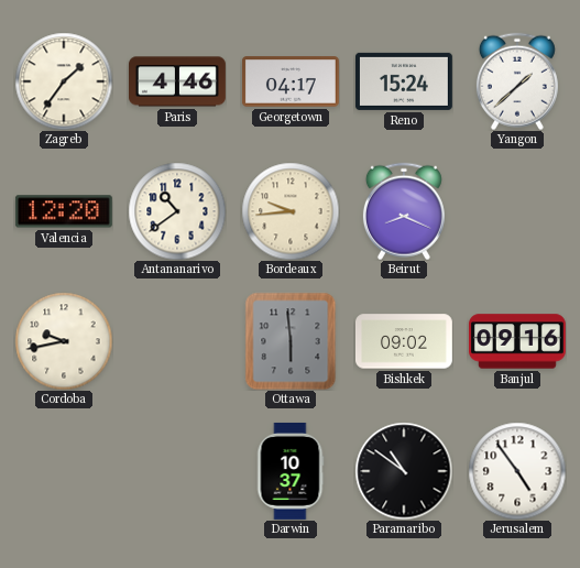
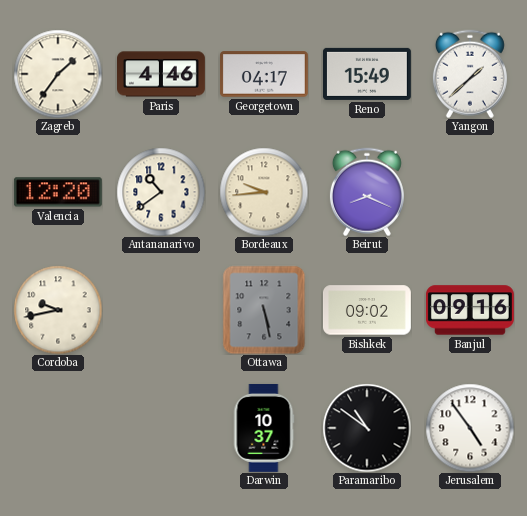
Reno: 15:24 -> 15:49 (367, 74)
Ottawa: 5:59 -> 5:28 (264, 310)
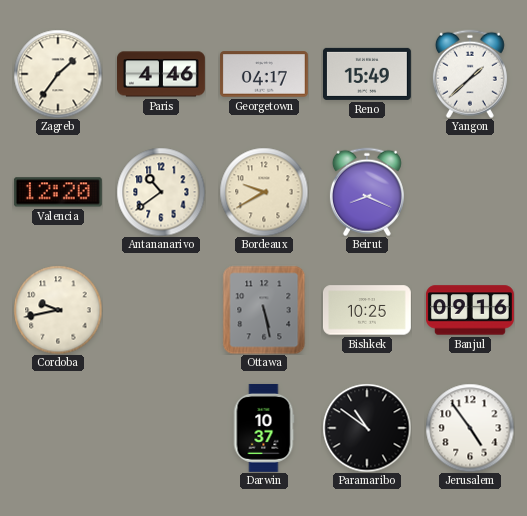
Bordeaux: 9:44 -> 9:40 (264, 192)
Bishkek: 09:02 -> 10:25 (367, 310)
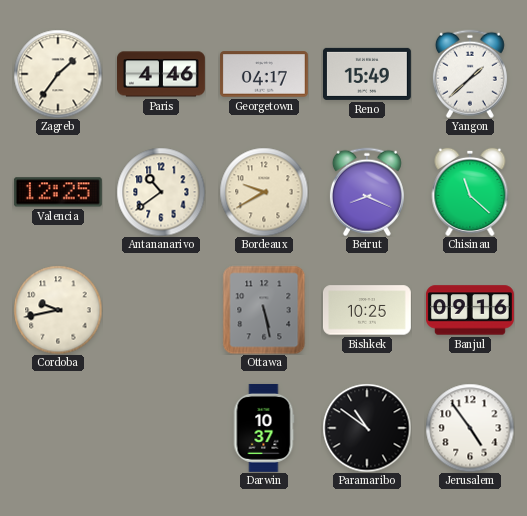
Valencia: 12:20 -> 12:25 (58, 192)
Chisinau: none -> 11:22 (470, 192)
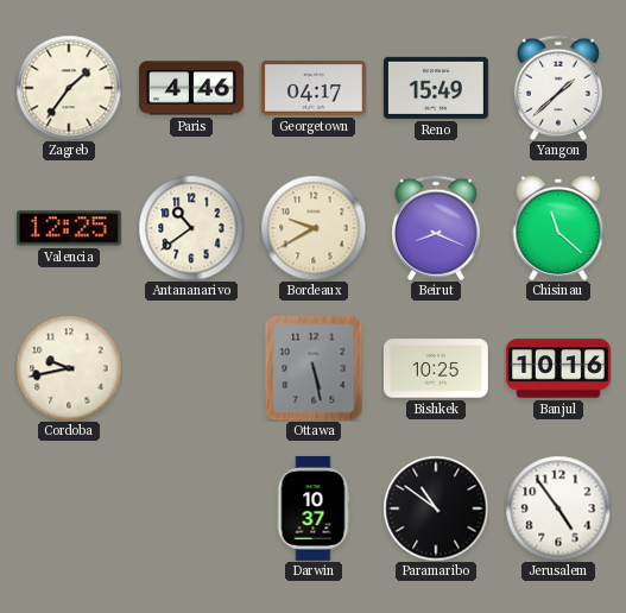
Banjul: 09:16 -> 10:16 (558, 368)
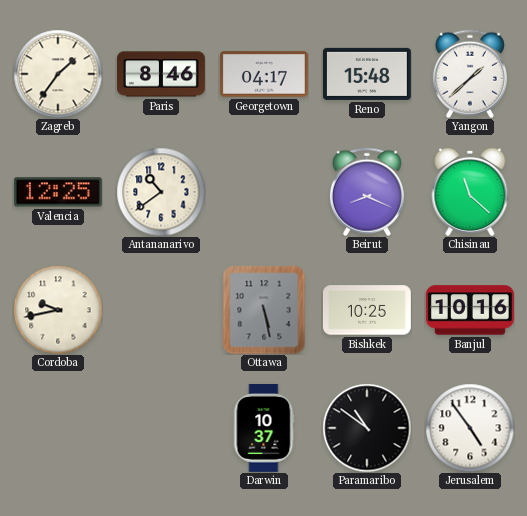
Paris: 4:46 -> 8:46 (162, 74)
Reno: 15:49 -> 15:48 (367, 74)
Bordeaux: 9:40 -> none (314, 228)
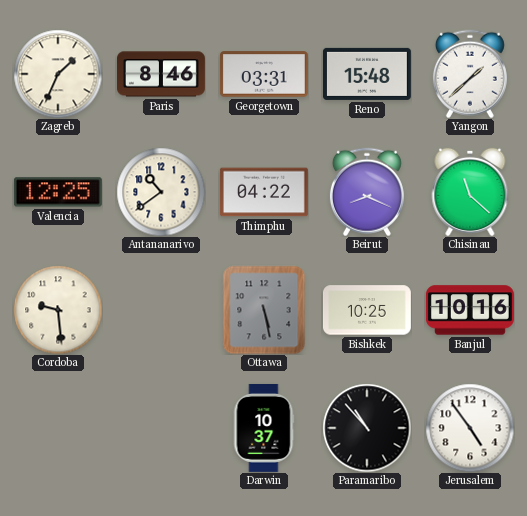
Zagreb: 1:36 -> 1:34 (58, 74)
Georgetown: 04:17 -> 03:31 (264, 74)
Thimphu: none -> 04:22 (264, 192)
Cordoba: 9:43 -> 9:29 (58, 310)
Paramaribo: 10:51 -> 10:53 (367, 428)
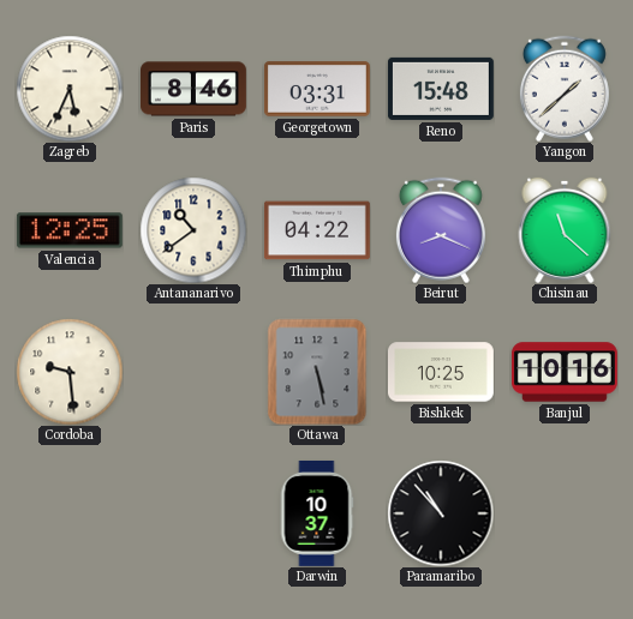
Zagreb: 1:34 -> 5:34 (70, 89)
Jerusalem: 4:54 -> none (470, 428)
